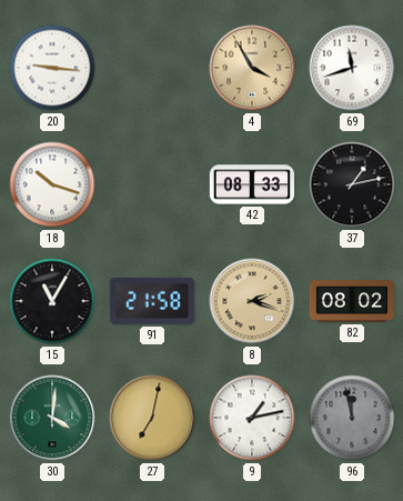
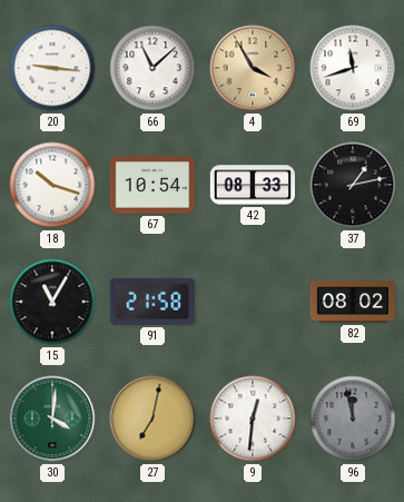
66: none -> 11:08 (152, 68)
67: none -> 10:54 (151, 185)
8: 2:18 -> none (252, 301)
9: 1:13 -> 12:31 (253, 419)
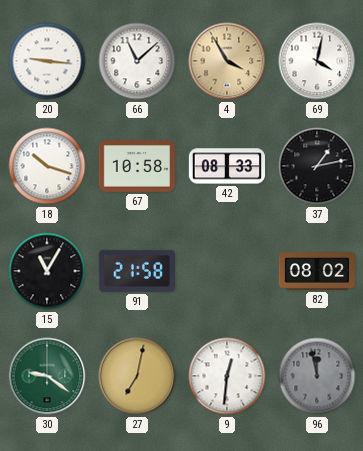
69: 11:42 -> 4:02 (317, 61)
67: 10:54 -> 10:58 (136, 166)
30: 4:01 -> 9:21 (47, 376)
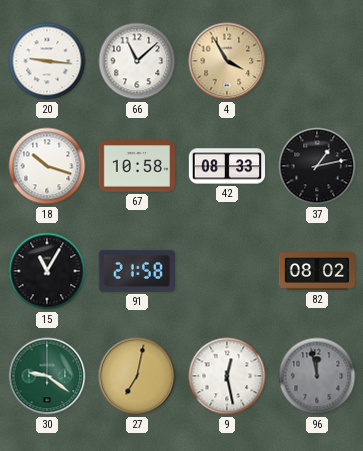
69: 4:02 -> none (317, 61)
9: 12:31 -> 12:28 (227, 376)
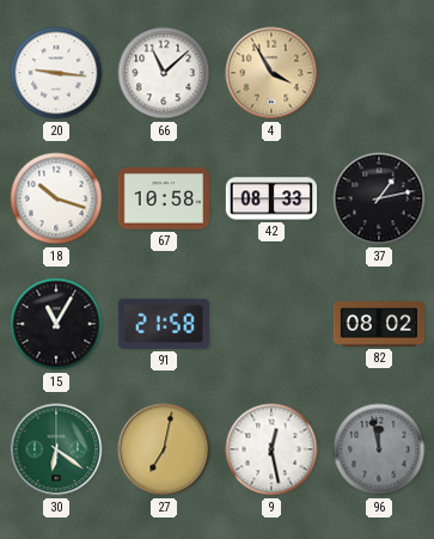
30: 9:21 -> 6:21 (56, 449)
